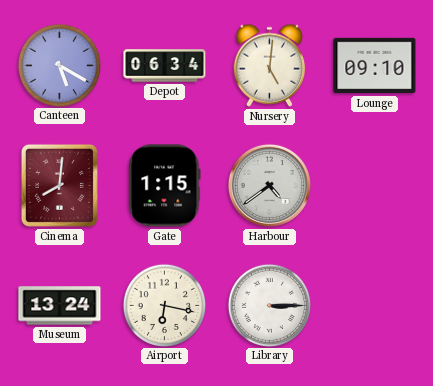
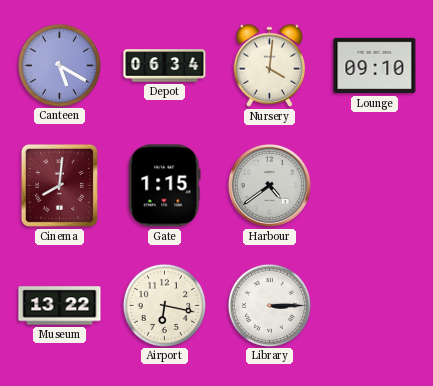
Nursery: 5:01 -> 4:01 (270, 65)
Museum: 13:24 -> 13:22 (60, 306)
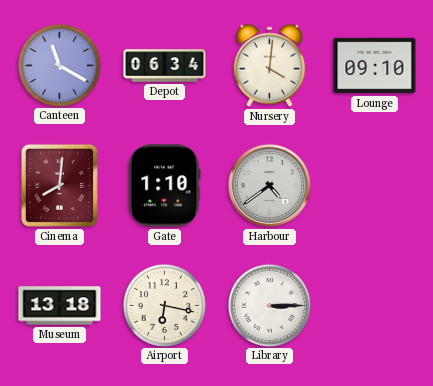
Canteen: 5:20 -> 11:20 (59, 65)
Gate: 1:15 -> 1:10 (165, 186)
Museum: 13:22 -> 13:18 (60, 306)
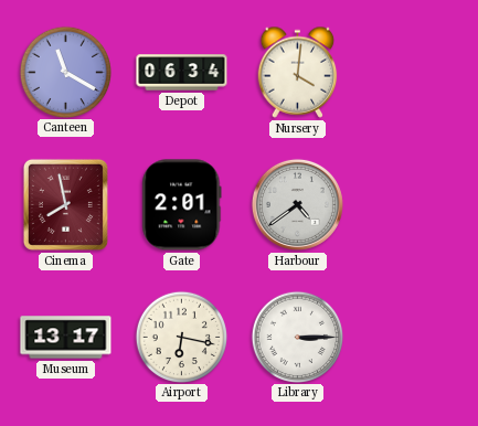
Lounge: 09:10 -> none (375, 66)
Cinema: 8:01 -> 7:58 (65, 204)
Gate: 1:10 -> 2:01 (182, 205)
Museum: 13:18 -> 13:17 (66, 338)
